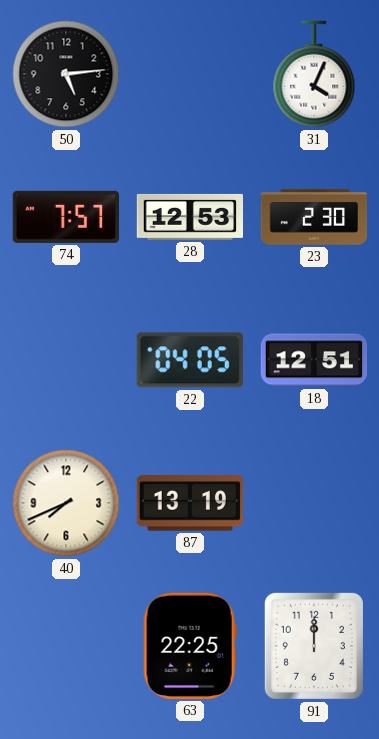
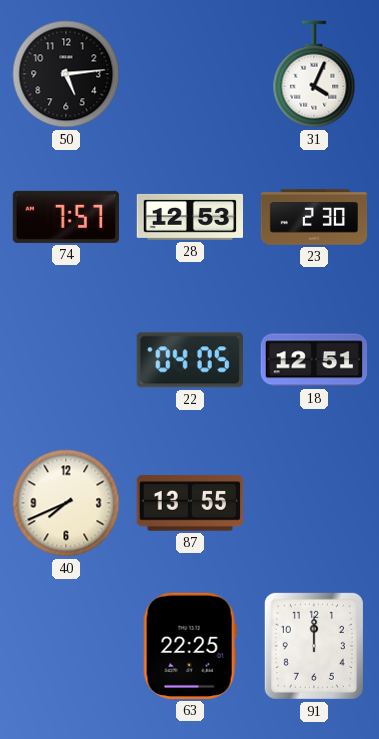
87: 13:19 -> 13:55 (189, 503)
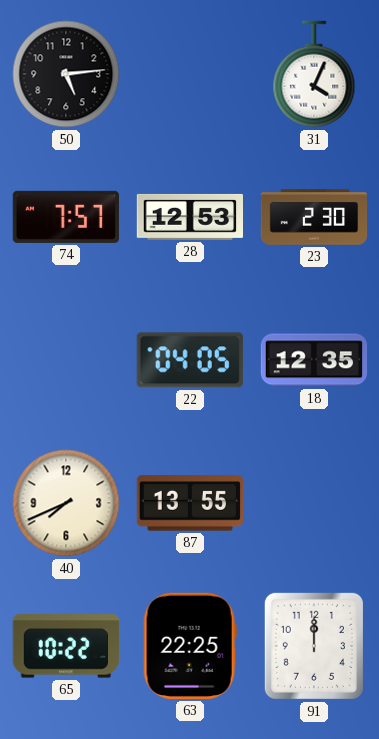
18: 12:51 -> 12:35 (314, 360)
65: none -> 10:22 (66, 646)
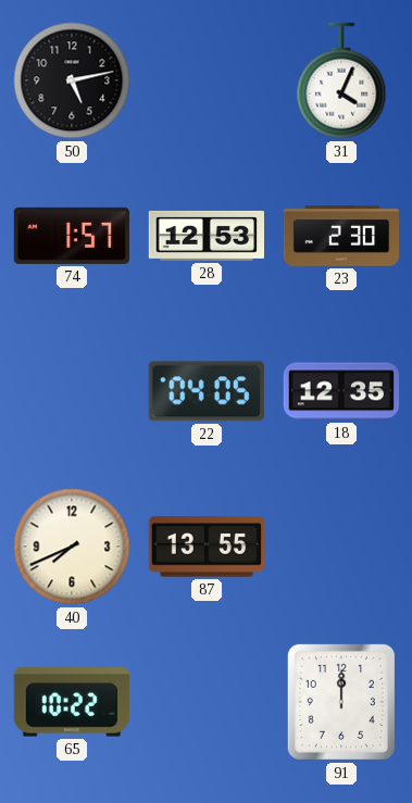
50: 5:14 -> 5:13 (72, 80)
74: 7:57 -> 1:57 (71, 236)
63: 22:25 -> none (190, 646)
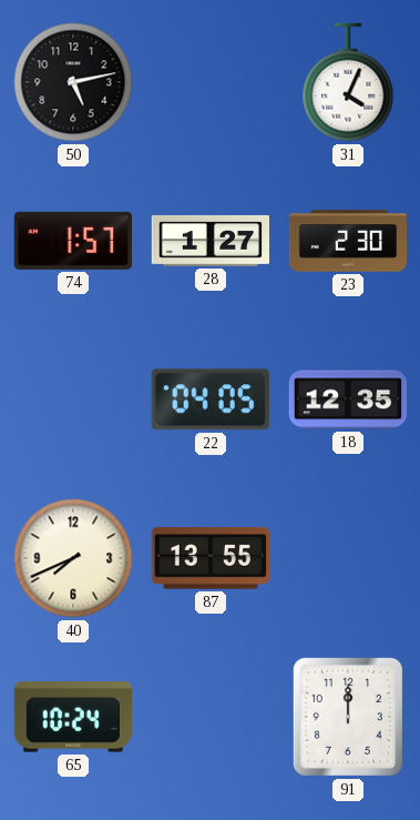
28: 12:53 -> 1:27 (209, 241)
65: 10:22 -> 10:24 (73, 717)
